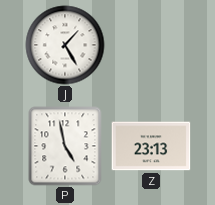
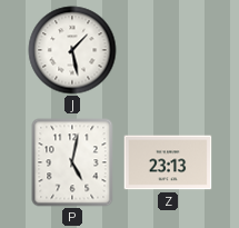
J: 1:25 -> 1:28 (72, 50)
P: 4:58 -> 5:02 (72, 162)
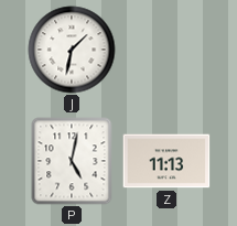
J: 1:28 -> 1:32 (72, 50)
Z: 23:13 -> 11:13 (166, 161)
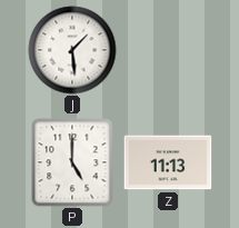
J: 1:32 -> 1:29 (72, 50)
P: 5:02 -> 5:00 (72, 162)
